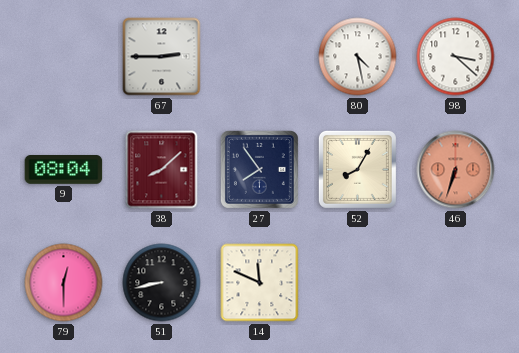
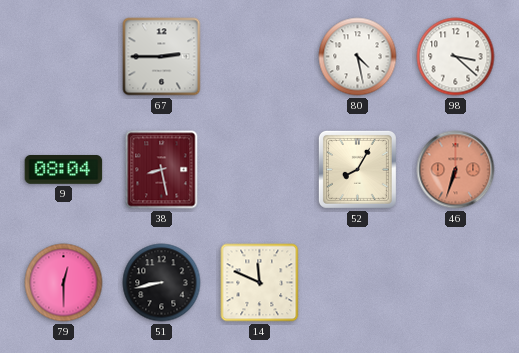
38: 8:08 -> 8:28 (162, 170)
27: 7:54 -> none (259, 169)
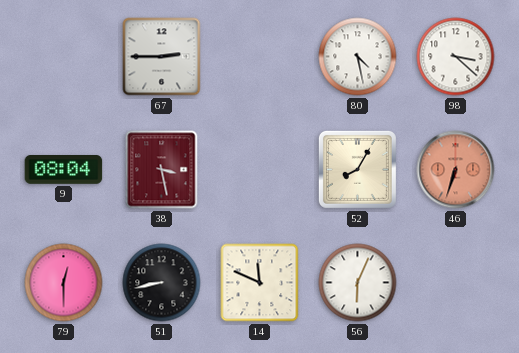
38: 8:28 -> 3:28 (162, 170)
56: none -> 6:04 (358, 283)
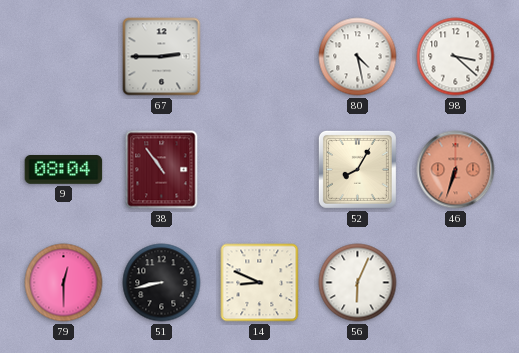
38: 3:28 -> 10:54 (162, 170)
14: 11:49 -> 8:49 (260, 283)
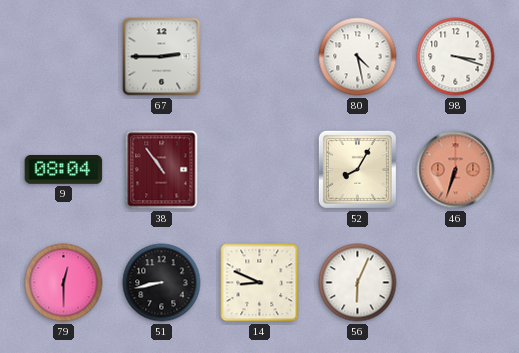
98: 3:22 -> 3:18 (456, 57)
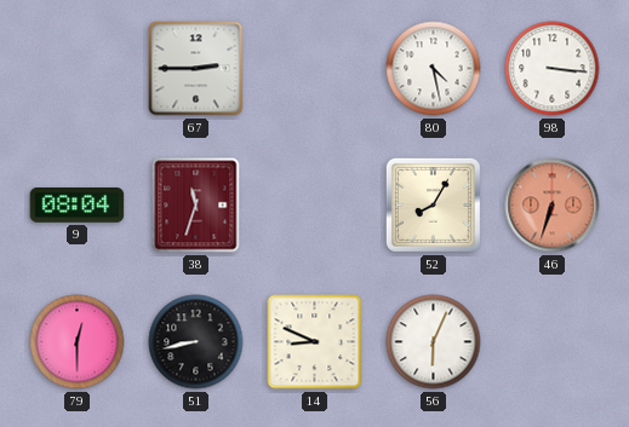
98: 3:18 -> 3:16 (553, 69)
38: 10:54 -> 11:33 (196, 206)
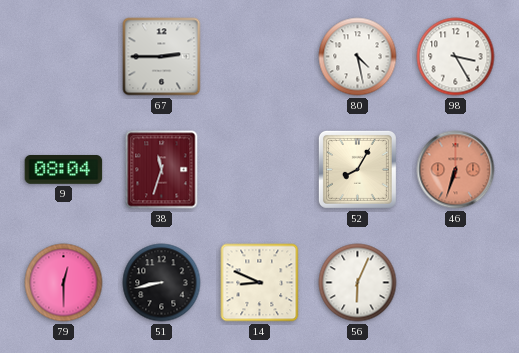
98: 3:16 -> 3:25 (456, 57)
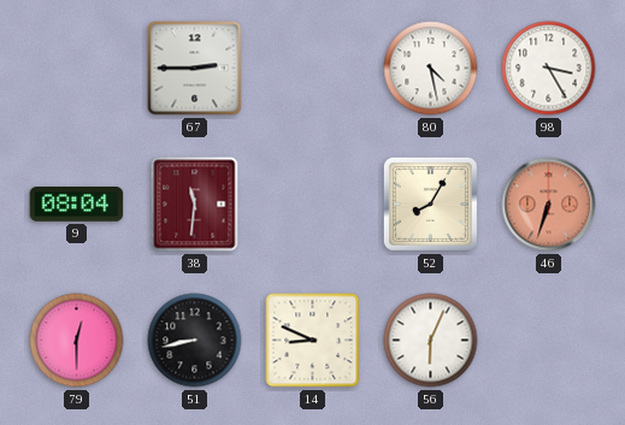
38: 11:33 -> 11:31 (195, 205)
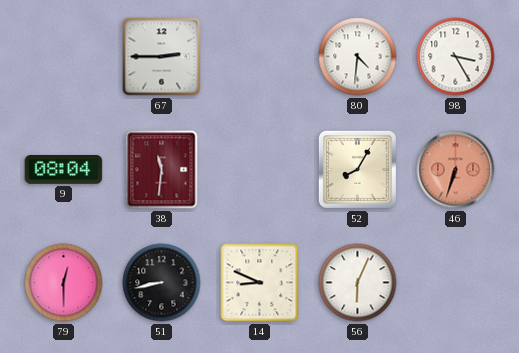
80: 4:28 -> 4:31 (358, 57)
